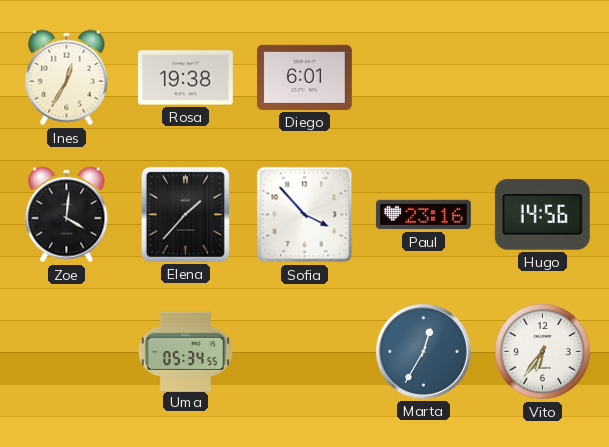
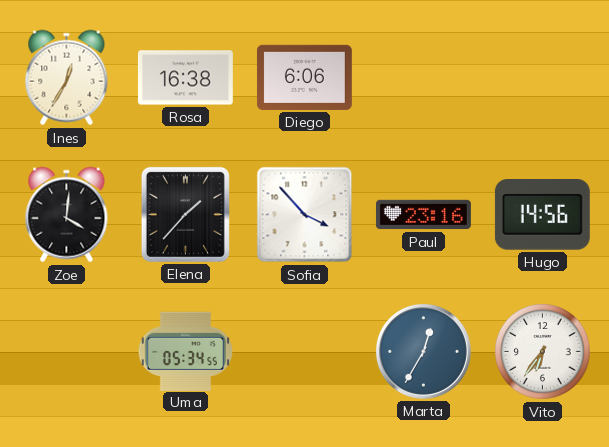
Rosa: 19:38 -> 16:38 (185, 78)
Diego: 6:01 -> 6:06 (304, 77)
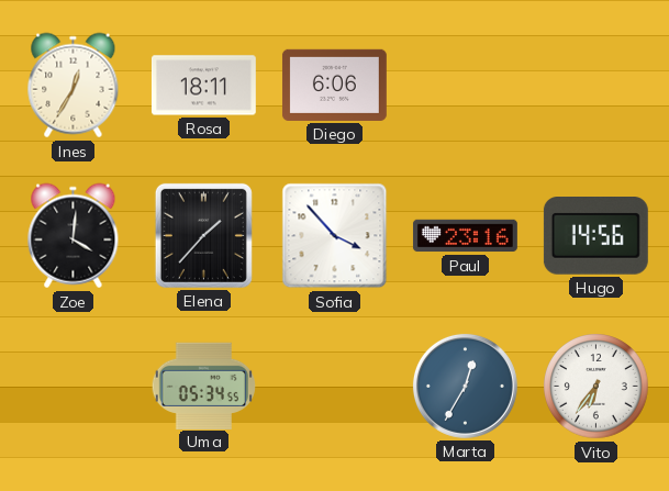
Rosa: 16:38 -> 18:11 (203, 86)
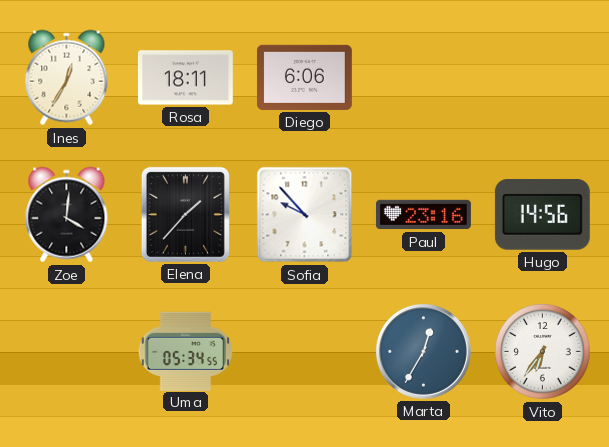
Sofia: 3:53 -> 9:53 (305, 215)
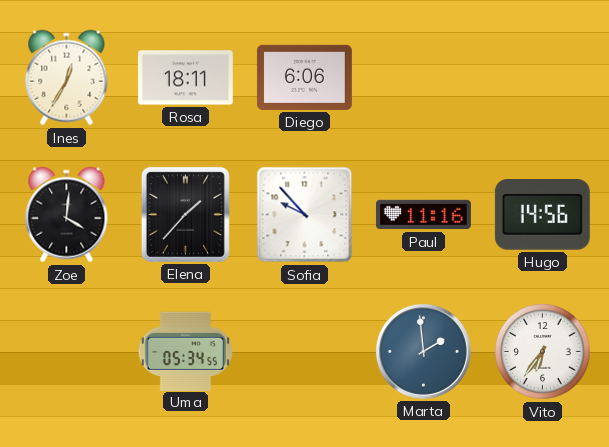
Paul: 23:16 -> 11:16 (423, 215)
Marta: 12:35 -> 1:59 (423, 351)
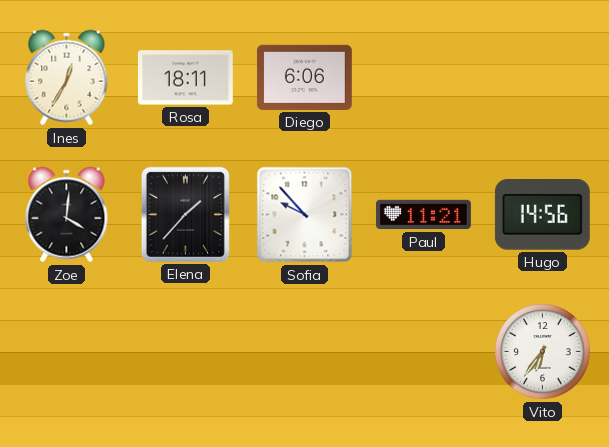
Paul: 11:16 -> 11:21 (423, 215)
Uma: 05:34 -> none (185, 351)
Marta: 1:59 -> none (423, 351)
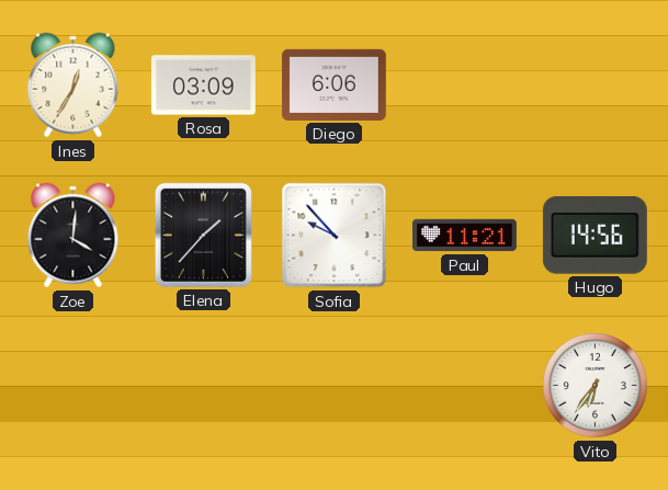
Rosa: 18:11 -> 03:09 (203, 86)
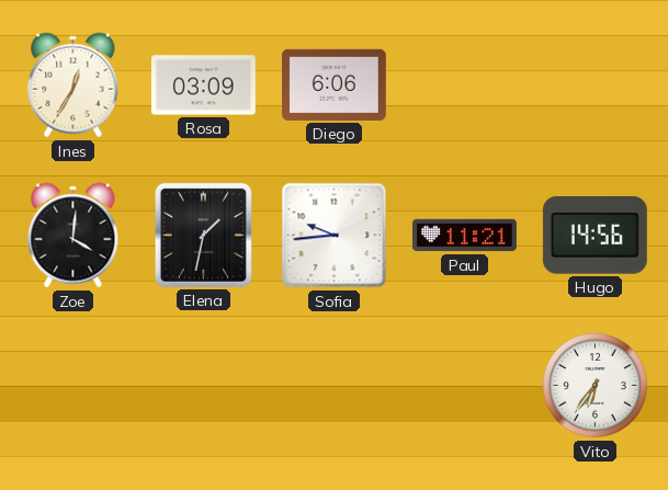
Elena: 1:37 -> 1:32 (203, 235)
Sofia: 9:53 -> 9:44 (335, 236)
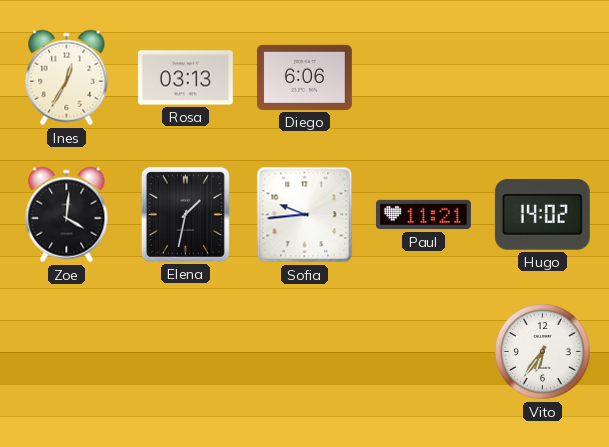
Rosa: 03:09 -> 03:13 (185, 78)
Hugo: 14:56 -> 14:02 (542, 215)
